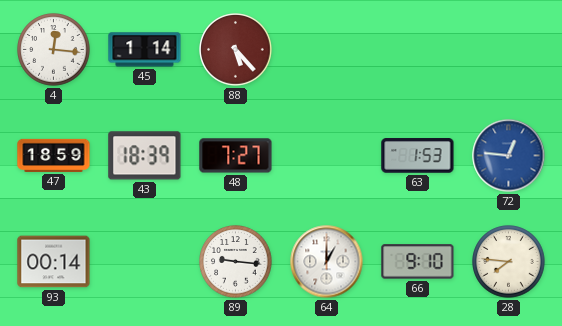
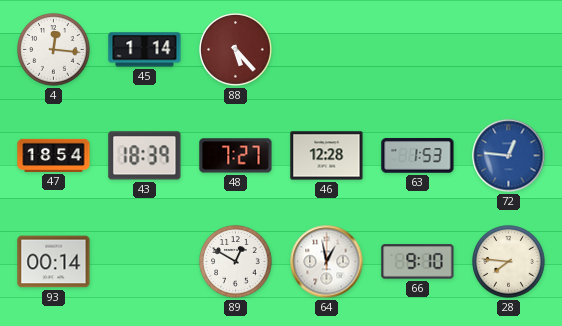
47: 18:59 -> 18:54 (54, 155)
46: none -> 12:28 (327, 156)
89: 9:16 -> 12:50 (236, 262)
64: 1:00 -> 12:58 (327, 262)
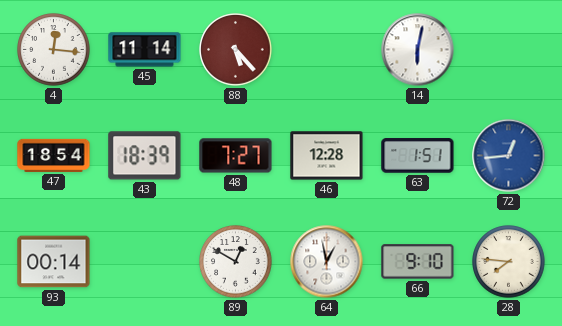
45: 1:14 -> 11:14 (145, 50)
14: none -> 6:02 (418, 50)
63: 1:53 -> 1:51 (418, 156)
72: 12:46 -> 12:44 (509, 156)
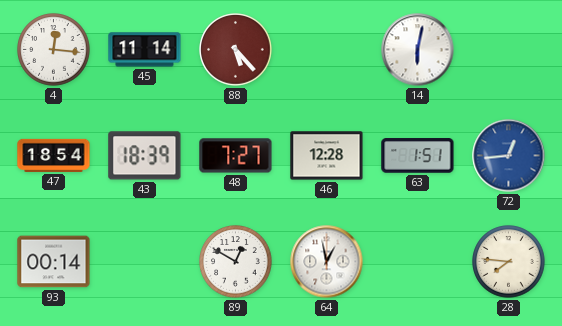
66: 9:10 -> none (418, 262)
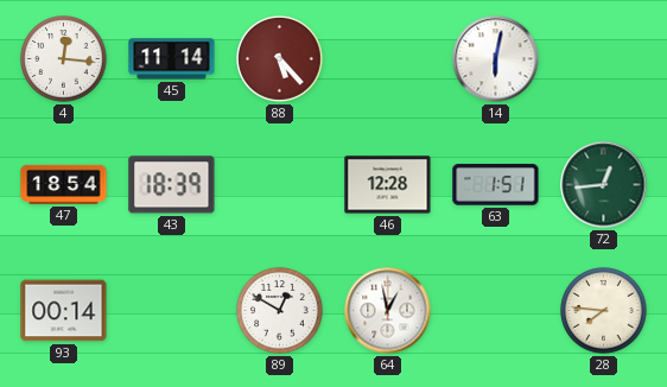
48: 7:27 -> none (236, 156)
72 dial: blue -> green (604, 185)
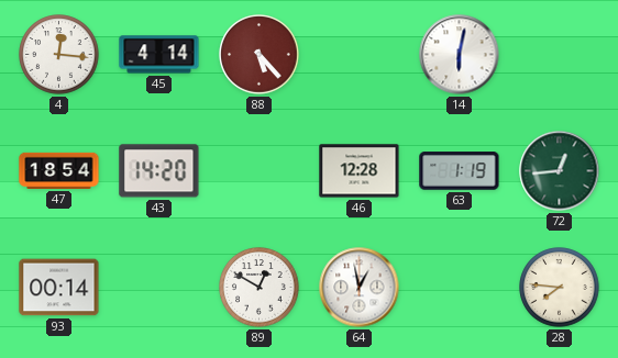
45: 11:14 -> 4:14 (159, 55)
43: 18:39 -> 14:20 (159, 171)
63: 1:51 -> 1:19 (460, 171)
